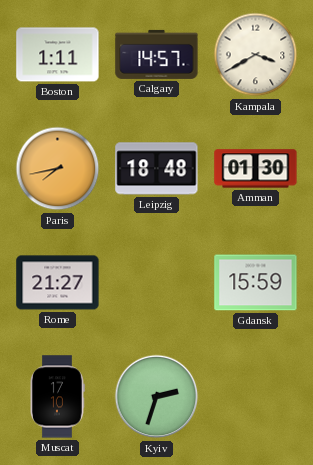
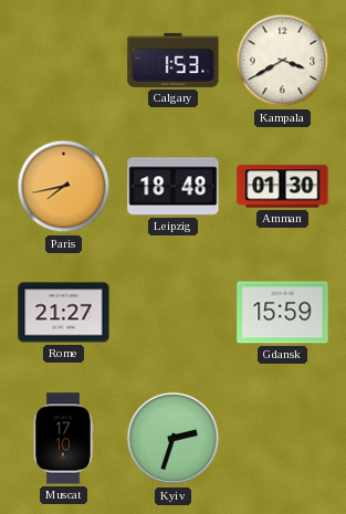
Boston: 1:11 -> none (58, 55)
Calgary: 14:57 -> 1:53 (174, 60)
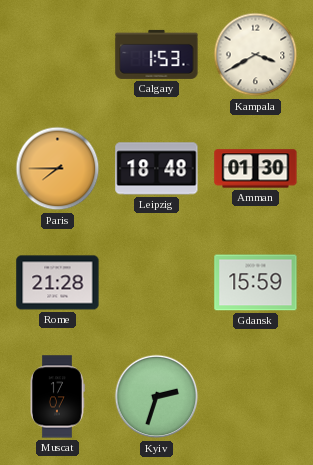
Paris: 7:43 -> 7:45 (58, 169)
Rome: 21:27 -> 21:28 (58, 283)
Muscat: 17:10 -> 17:07 (57, 397)
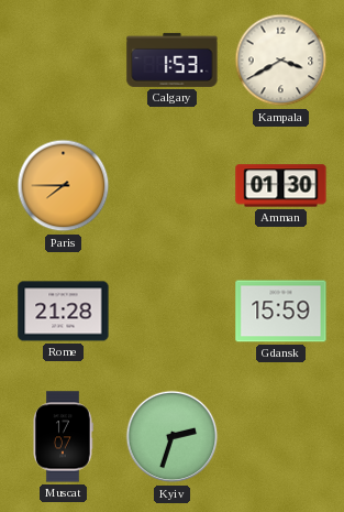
Leipzig: 18:48 -> none (157, 169)
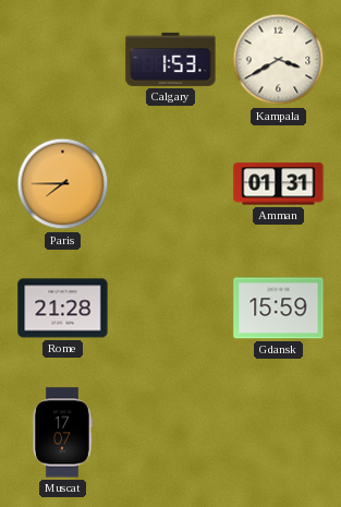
Amman: 01:30 -> 01:31 (279, 184)
Kyiv: 2:33 -> none (173, 437)
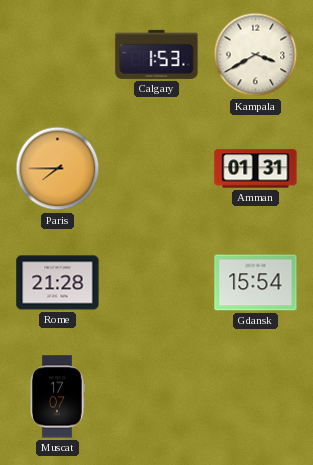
Gdansk: 15:59 -> 15:54 (256, 283)
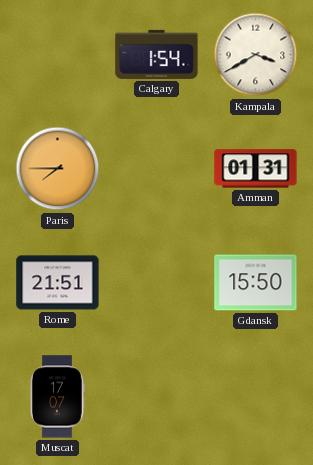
Calgary: 1:53 -> 1:54 (157, 54)
Rome: 21:28 -> 21:51 (58, 283)
Gdansk: 15:54 -> 15:50 (256, 283)
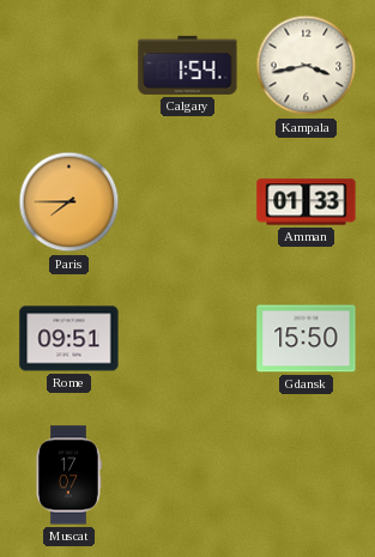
Kampala: 3:40 -> 3:43 (307, 66)
Amman: 01:31 -> 01:33 (307, 202)
Rome: 21:51 -> 09:51 (69, 339)
